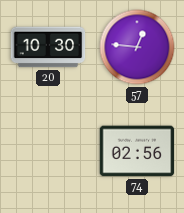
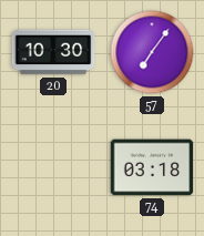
57: 12:46 -> 7:06 (152, 52)
74: 02:56 -> 03:18 (152, 167)
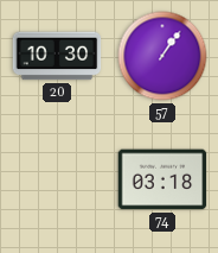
57: 7:06 -> 1:06 (162, 56)
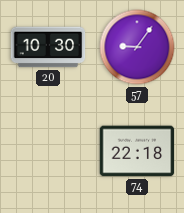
57: 1:06 -> 9:06 (137, 47)
74: 03:18 -> 22:18 (137, 151)
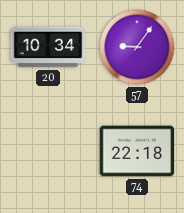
20: 10:30 -> 10:34 (48, 47)
